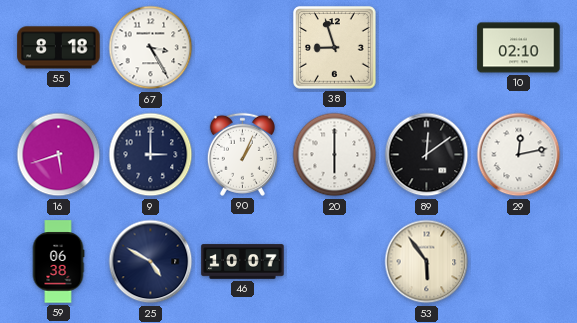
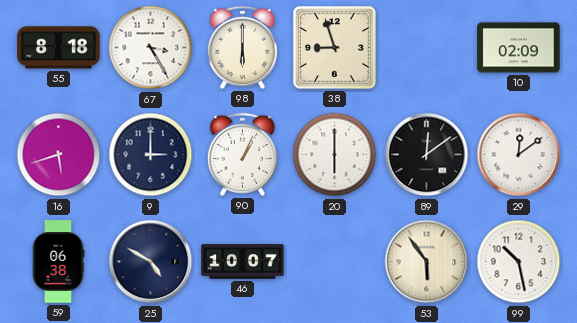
98: none -> 6:00 (242, 47)
10: 02:10 -> 02:09 (519, 48)
29: 12:13 -> 12:09 (519, 155)
99: none -> 10:28 (519, 262)
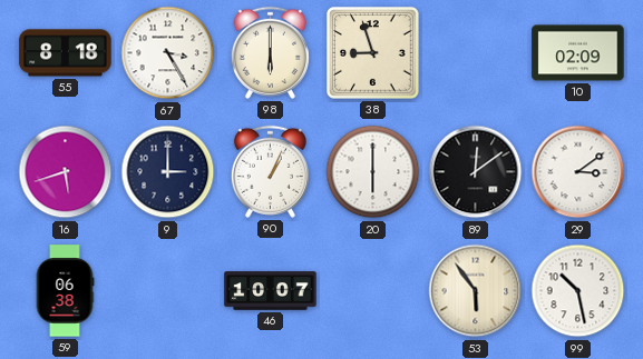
29: 12:09 -> 3:09 (578, 172)
25: 4:50 -> none (151, 262)
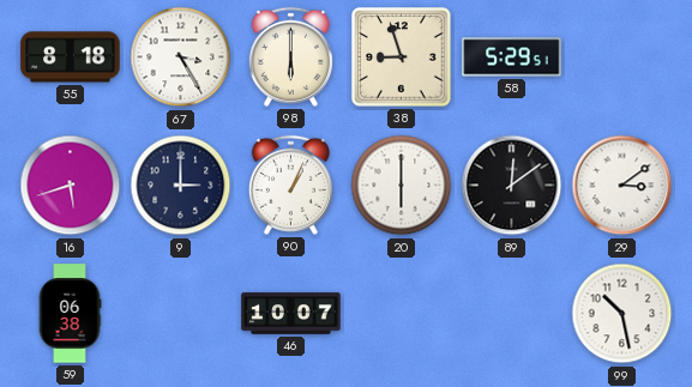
58: none -> 5:29 (512, 58)
10: 02:09 -> none (578, 53)
53: 5:54 -> none (476, 291)
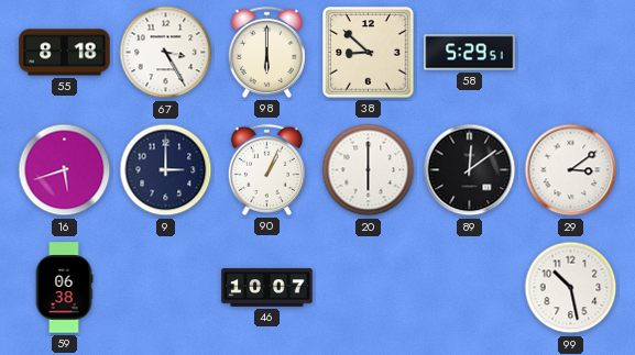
38: 8:57 -> 8:52 (369, 53)
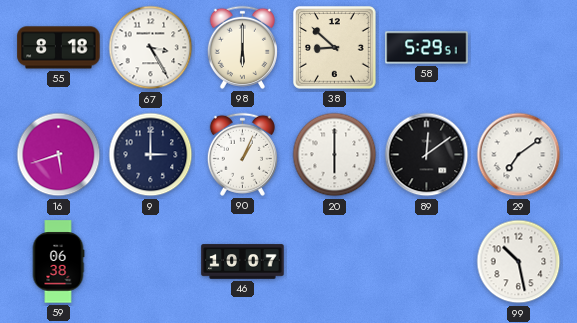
29: 3:09 -> 7:09 (519, 155)
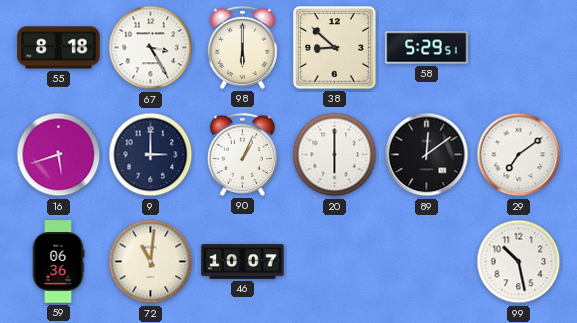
59: 06:38 -> 06:36 (58, 262)
72: none -> 11:01 (151, 262)
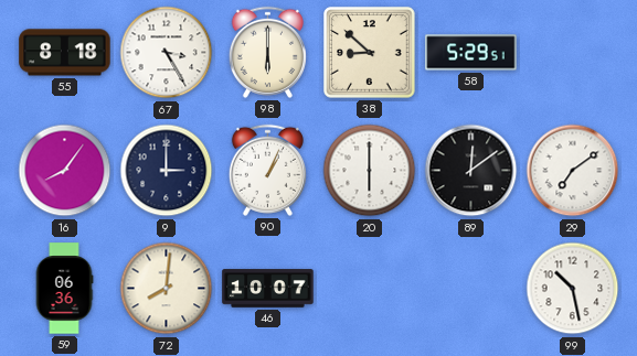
16: 5:42 -> 8:06 (65, 171)
72: 11:01 -> 8:01 (167, 289)
